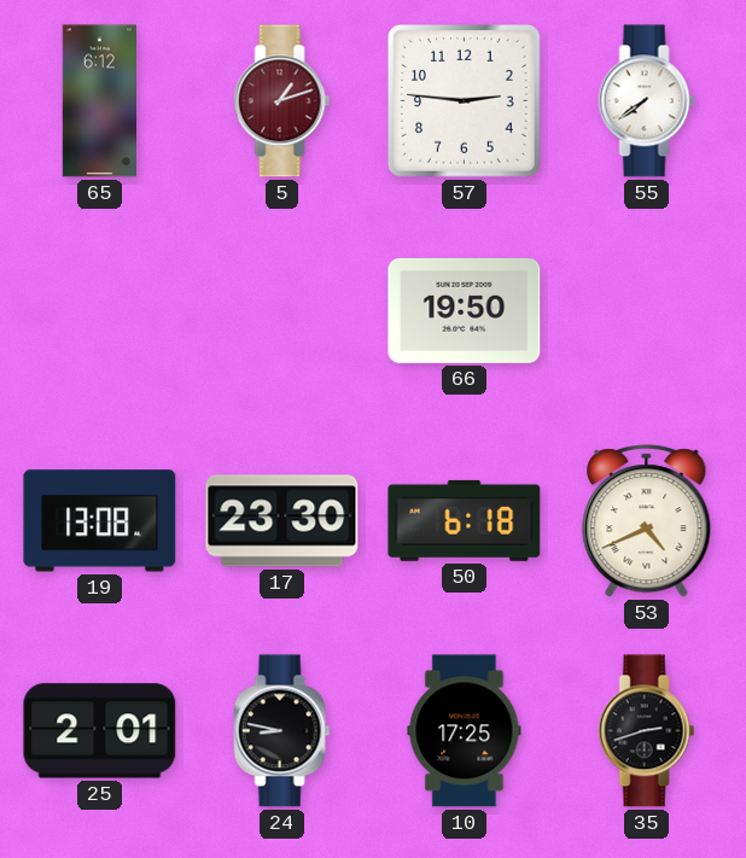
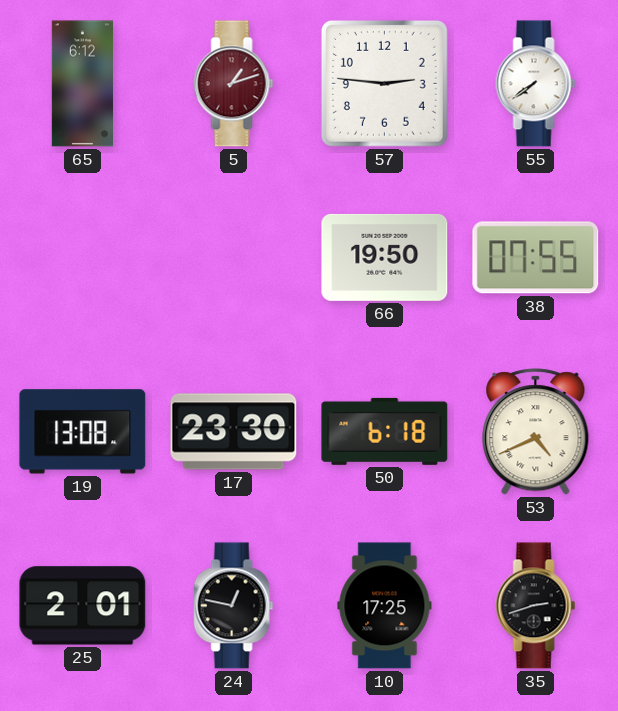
38: none -> 07:55 (536, 258)
24: 8:47 -> 12:47 (234, 606)
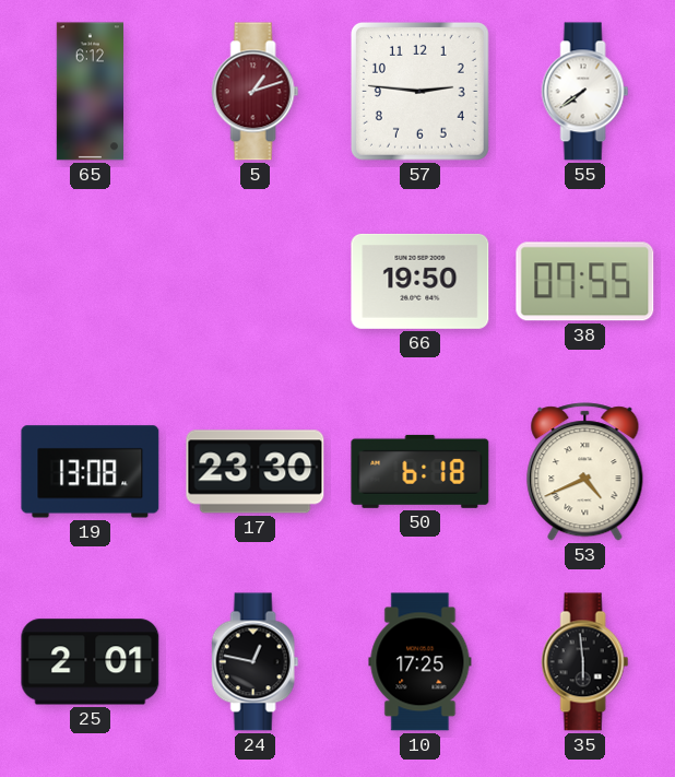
35: 2:42 -> 5:59 (585, 662)
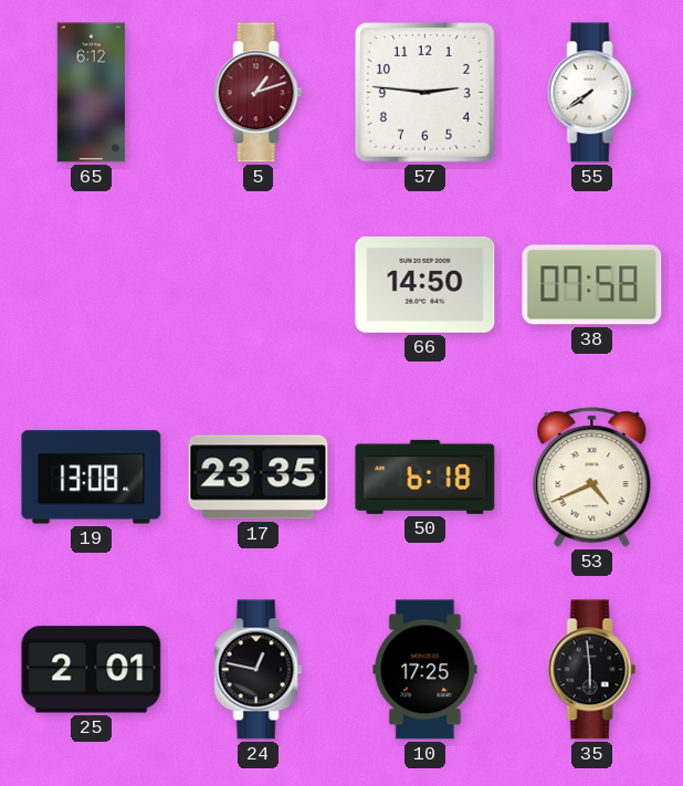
66: 19:50 -> 14:50 (425, 284)
38: 07:55 -> 07:58 (592, 285)
17: 23:30 -> 23:35 (259, 478)
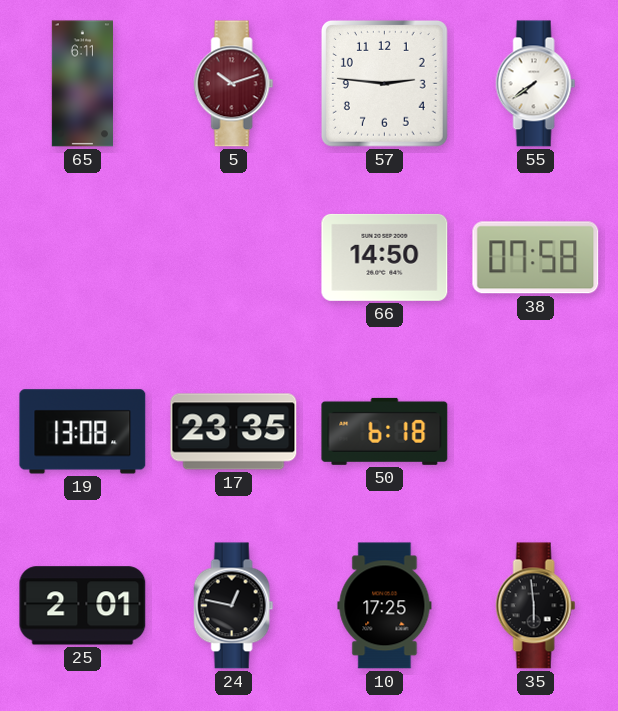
65: 6:12 -> 6:11 (82, 84)
5: 1:12 -> 10:12 (234, 84)
53: 4:41 -> none (592, 478)
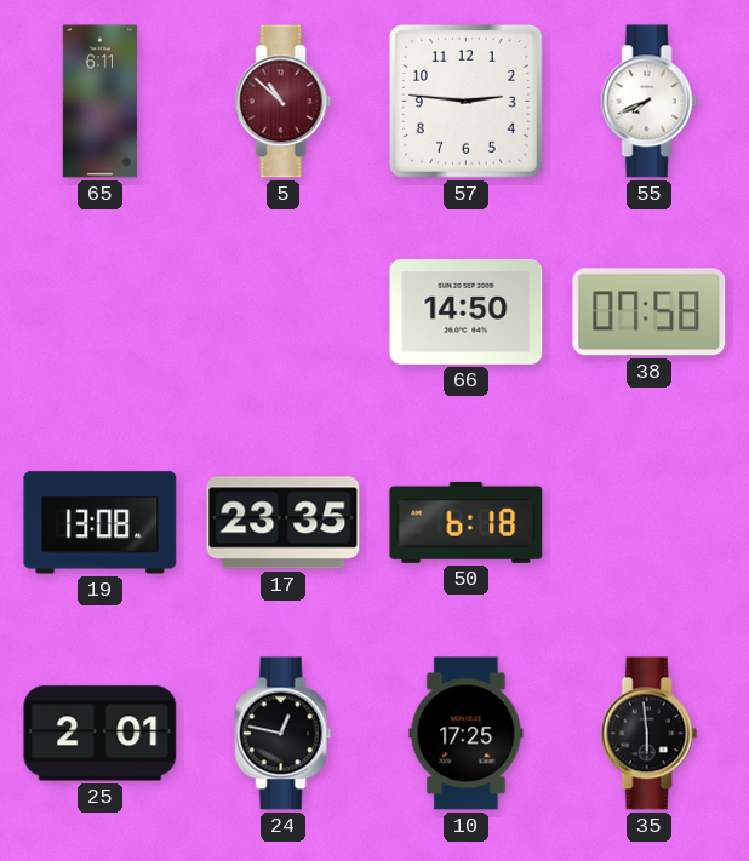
5: 10:12 -> 10:52 (284, 102)
55: 7:39 -> 7:41 (650, 102)
